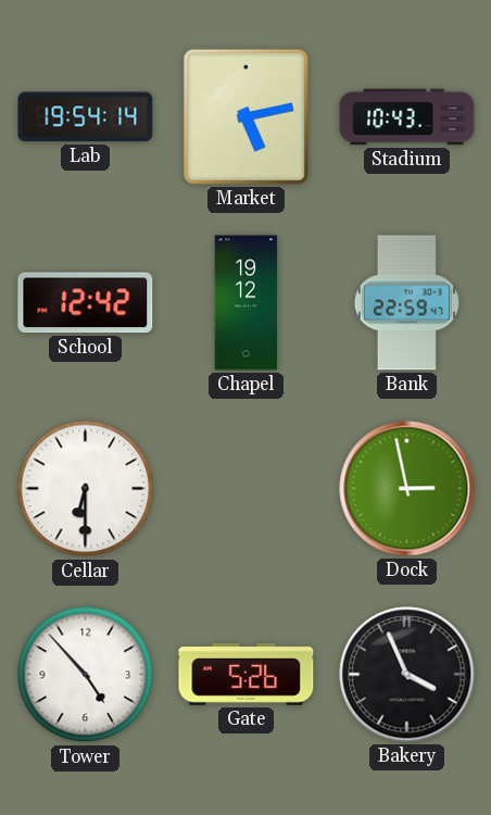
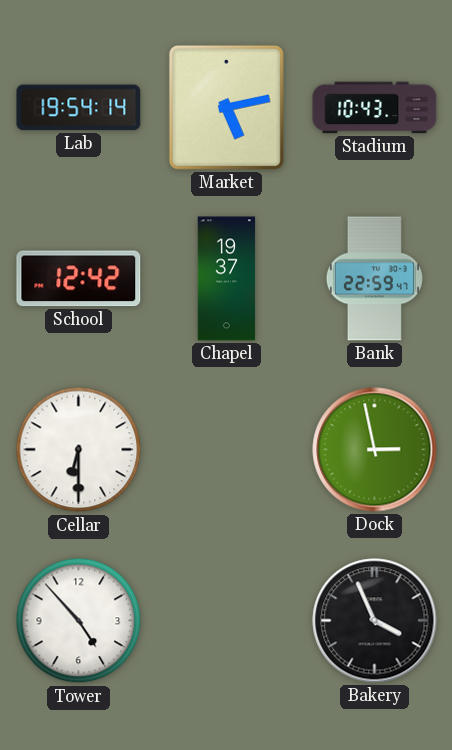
Chapel: 19:12 -> 19:37 (227, 279)
Gate: 5:26 -> none (247, 674)
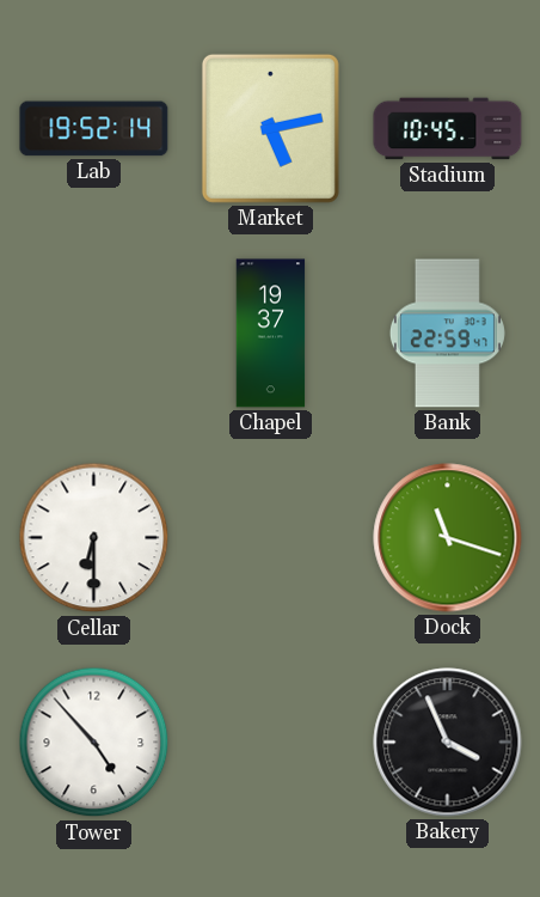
Lab: 19:54 -> 19:52 (94, 129)
Stadium: 10:43 -> 10:45 (448, 129)
School: 12:42 -> none (79, 279)
Dock: 2:58 -> 11:18 (448, 538)
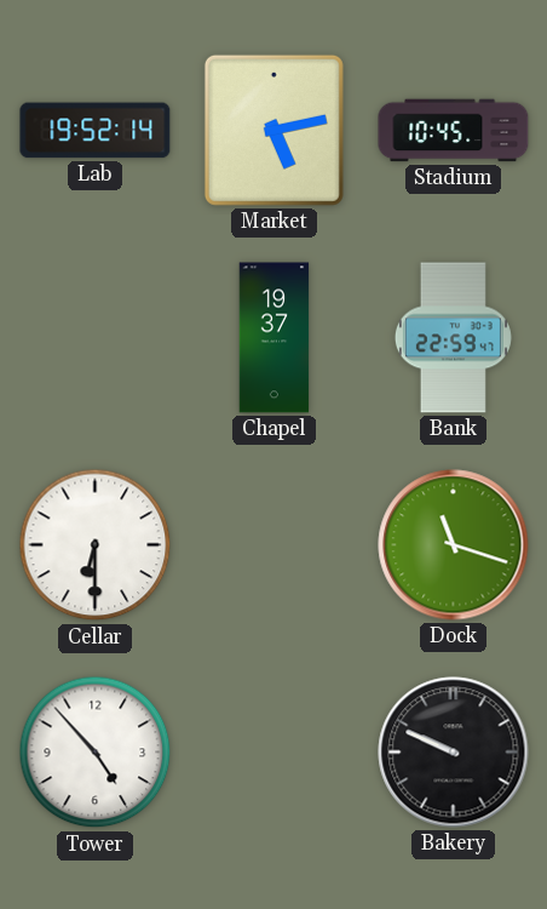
Bakery: 3:56 -> 9:49 (454, 753)
